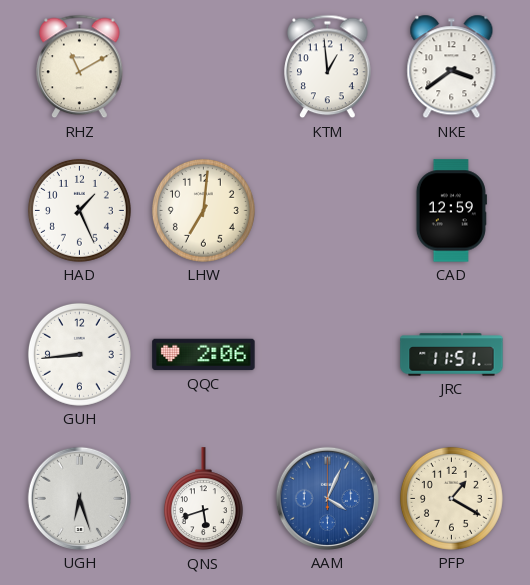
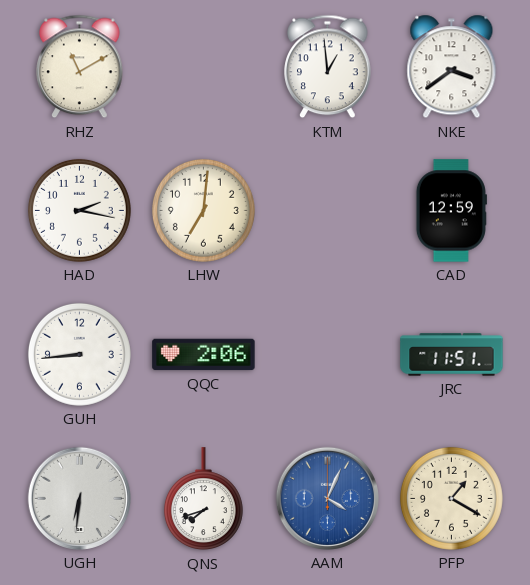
HAD: 1:26 -> 2:17 (79, 210)
UGH: 6:27 -> 6:31 (79, 498)
QNS: 5:42 -> 7:42 (203, 499)
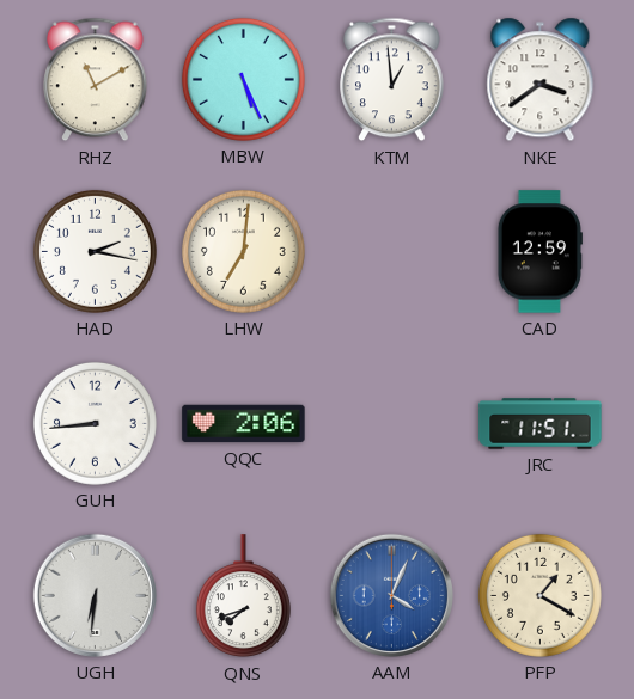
MBW: none -> 5:26 (243, 79)
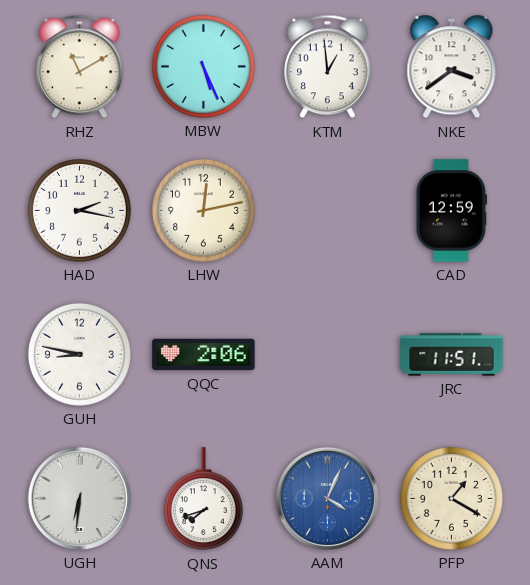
LHW: 7:01 -> 12:13 (203, 210)
GUH: 8:44 -> 8:47 (79, 354)
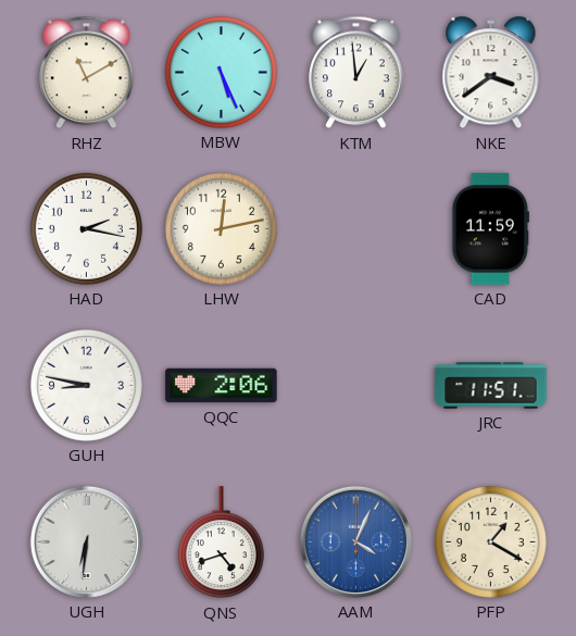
CAD: 12:59 -> 11:59 (490, 229)
QNS: 7:42 -> 4:42 (221, 543)
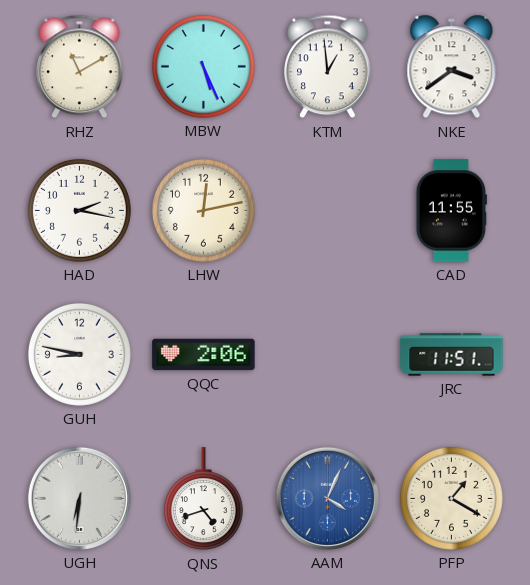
CAD: 11:59 -> 11:55 (451, 211)
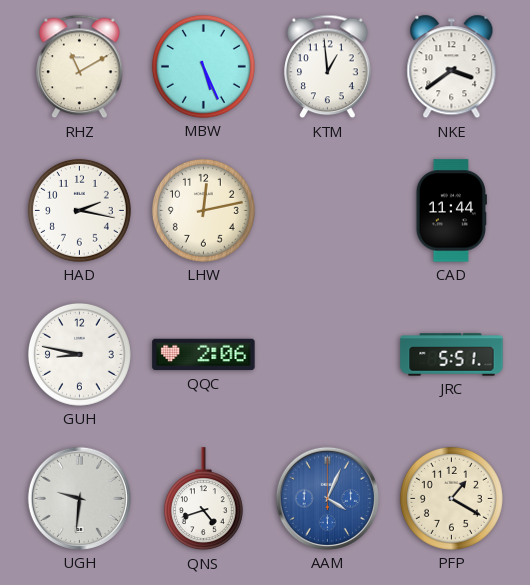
CAD: 11:55 -> 11:44 (451, 211)
JRC: 11:51 -> 5:51 (452, 355)
UGH: 6:31 -> 9:31 (79, 498)
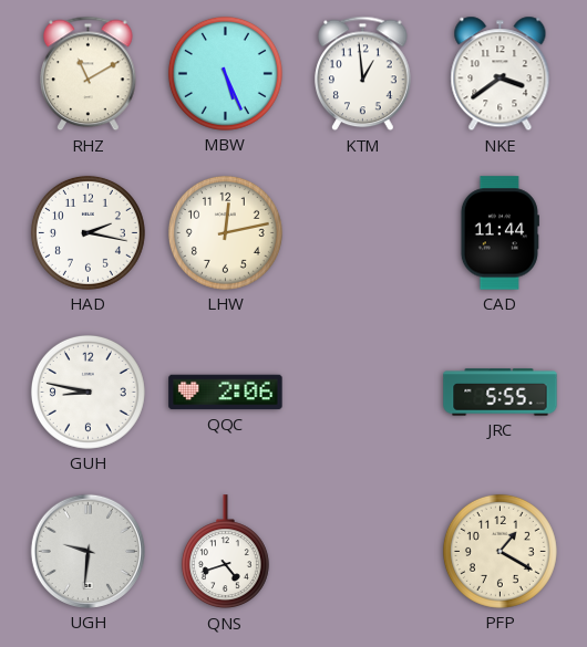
JRC: 5:51 -> 5:55 (501, 393)
AAM: 4:04 -> none (327, 498)
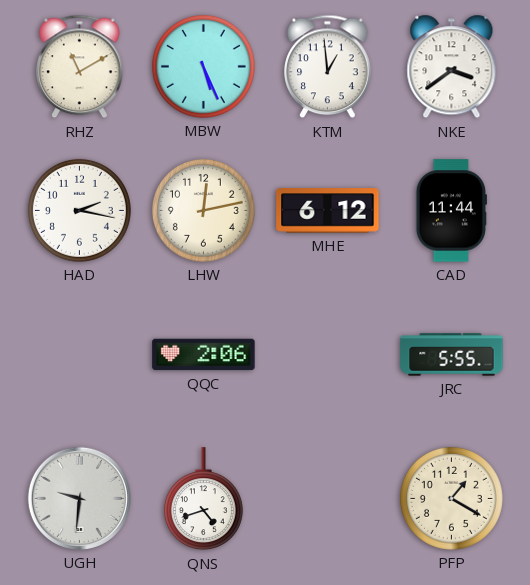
MHE: none -> 6:12 (328, 211)
GUH: 8:47 -> none (87, 392)
